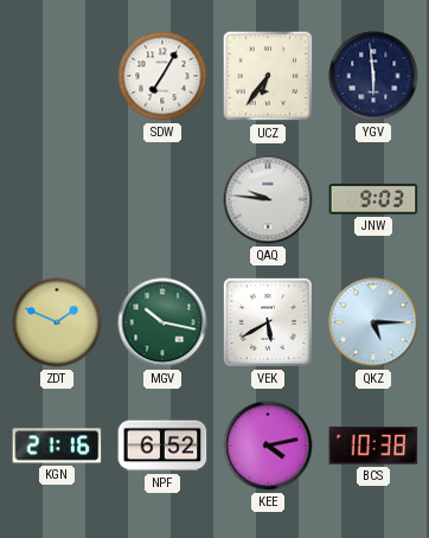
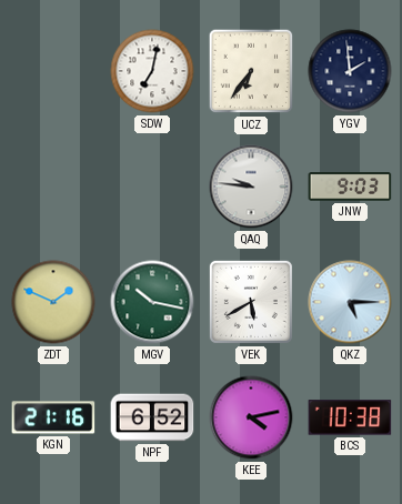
SDW: 7:05 -> 7:02 (152, 71)
YGV: 5:59 -> 1:59 (350, 71)
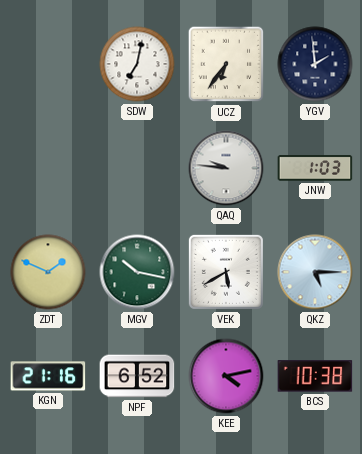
JNW: 9:03 -> 1:03 (315, 168)
